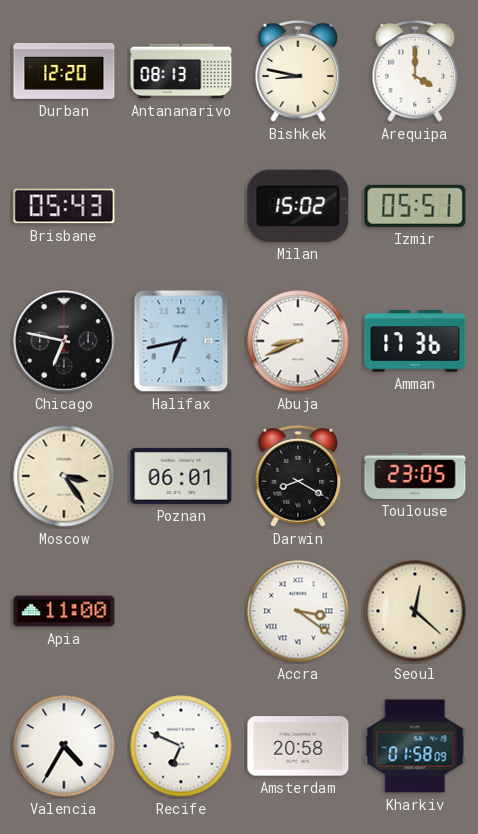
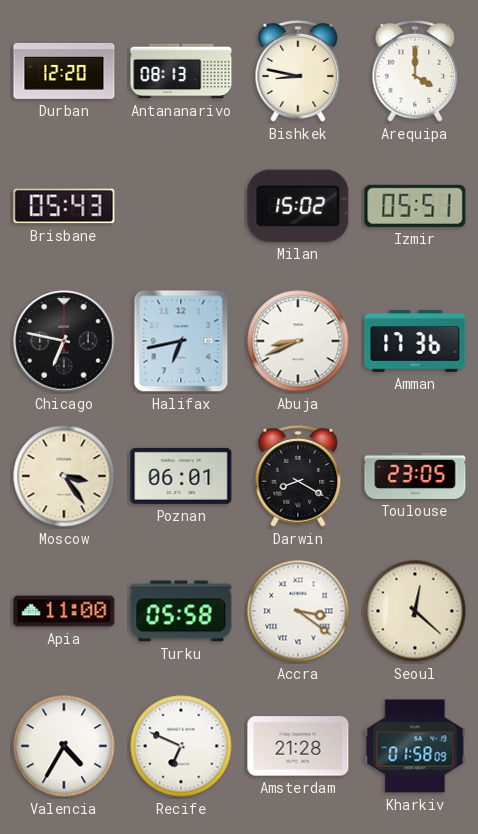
Turku: none -> 05:58 (181, 611)
Amsterdam: 20:58 -> 21:28 (298, 746)
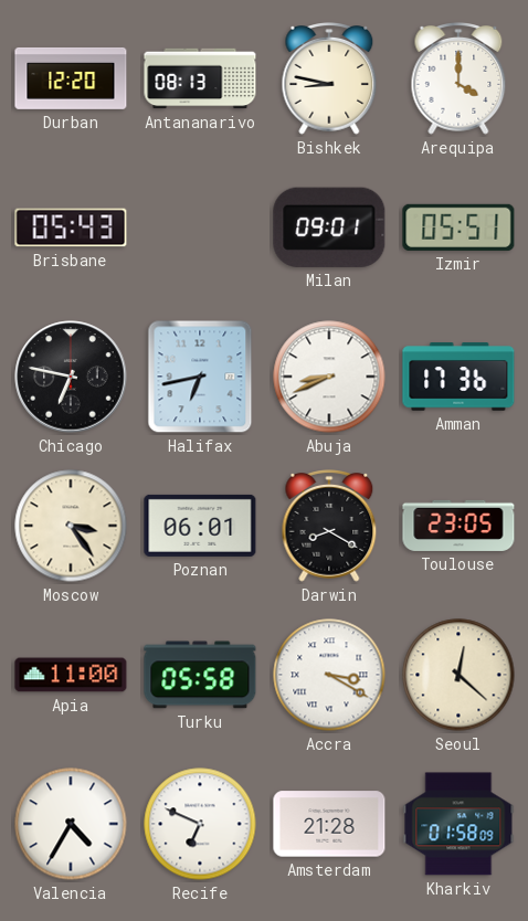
Milan: 15:02 -> 09:01 (329, 227)
Accra: 3:21 -> 3:20 (329, 675)
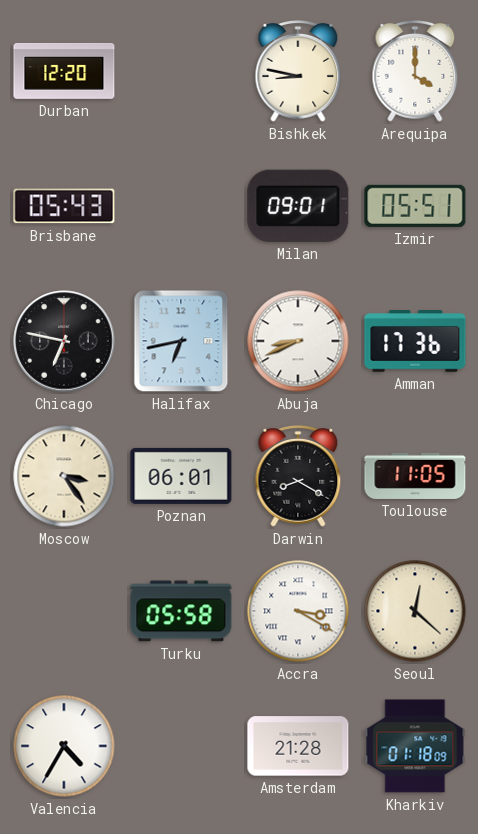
Antananarivo: 08:13 -> none (200, 78)
Toulouse: 23:05 -> 11:05 (415, 476)
Apia: 11:00 -> none (71, 675)
Recife: 6:49 -> none (200, 824)
Kharkiv: 01:58 -> 01:18 (415, 746)
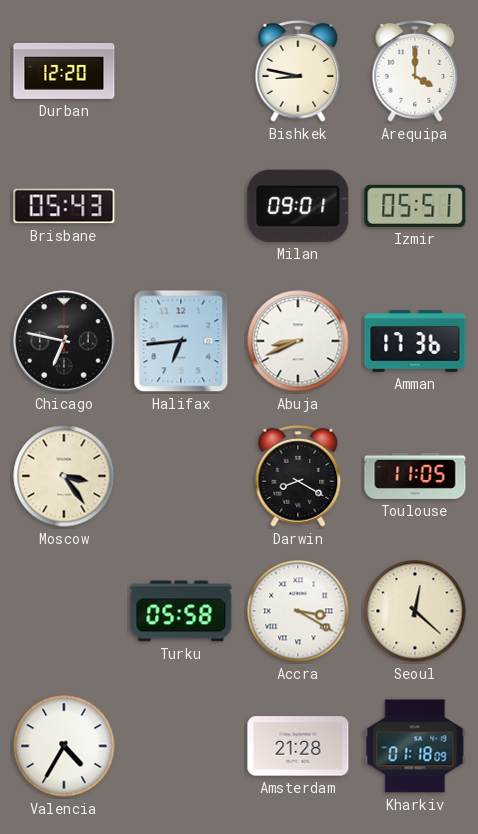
Halifax: 6:43 -> 6:44 (181, 341)
Poznan: 06:01 -> none (181, 476)
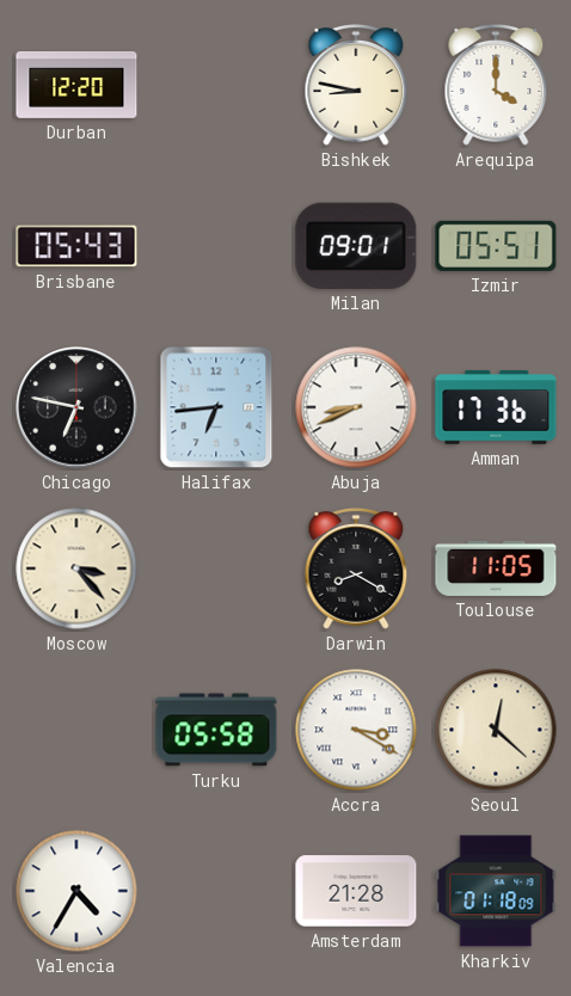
Moscow: 3:24 -> 3:23 (76, 568)
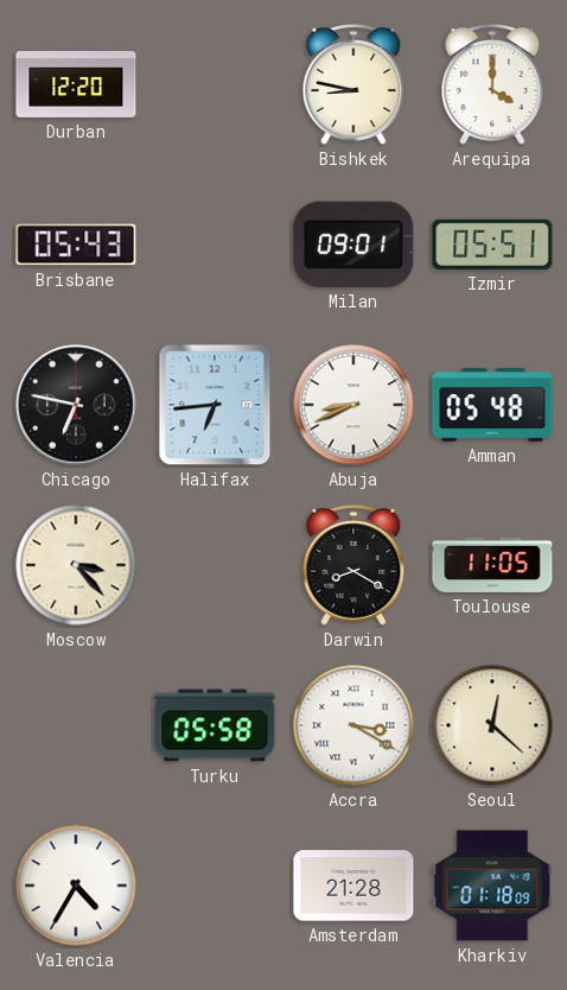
Amman: 17:36 -> 05:48 (492, 405)
